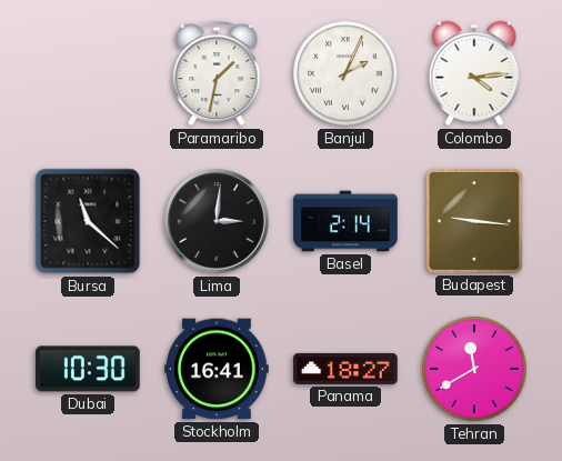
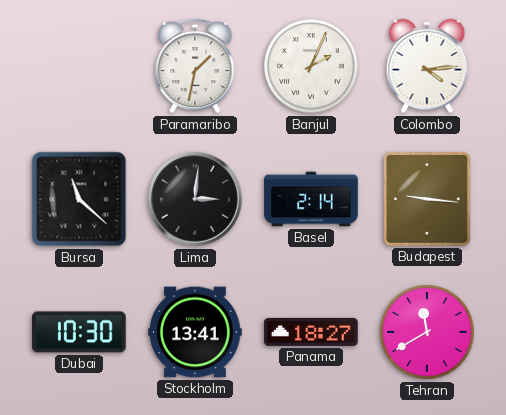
Stockholm: 16:41 -> 13:41 (195, 332)
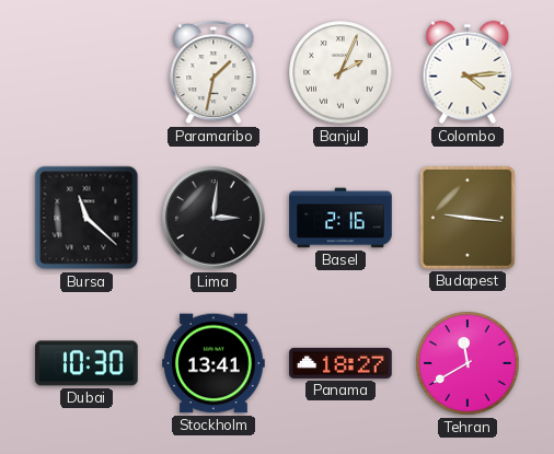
Basel: 2:14 -> 2:16 (341, 218)
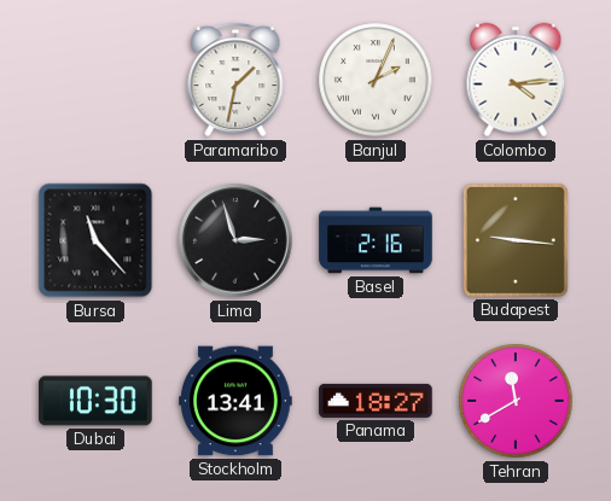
Bursa: 11:22 -> 11:23 (95, 240)
Lima: 3:01 -> 2:57 (235, 240)
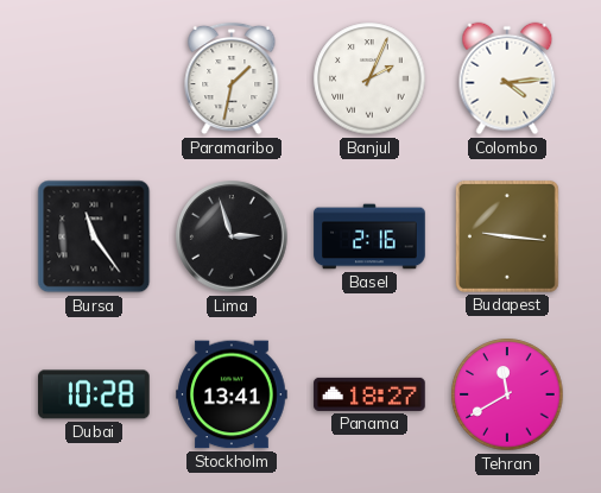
Bursa: 11:23 -> 11:24 (94, 236)
Dubai: 10:30 -> 10:28 (94, 394)
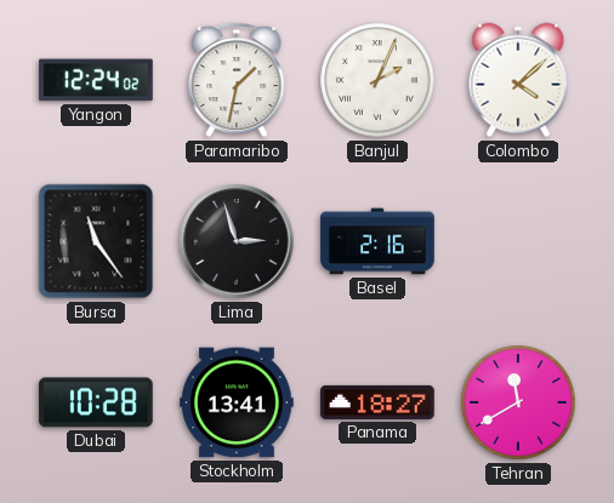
Yangon: none -> 12:24 (96, 80)
Colombo: 4:14 -> 4:08 (518, 80)
Budapest: 9:16 -> none (507, 236)
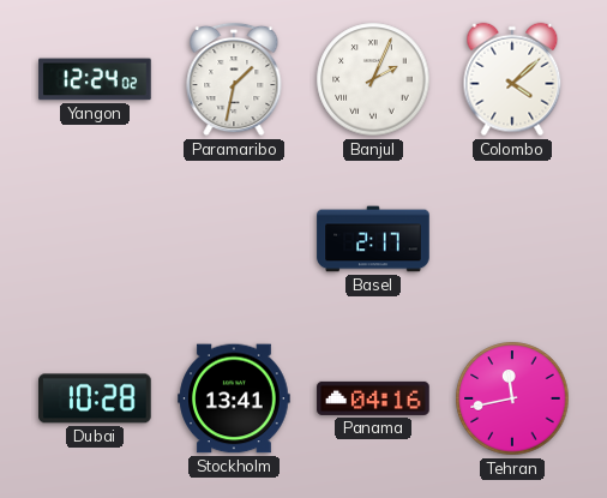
Bursa: 11:24 -> none (96, 241)
Lima: 2:57 -> none (237, 241)
Basel: 2:16 -> 2:17 (373, 239)
Panama: 18:27 -> 04:16 (373, 398)
Tehran: 11:40 -> 11:43 (512, 398)
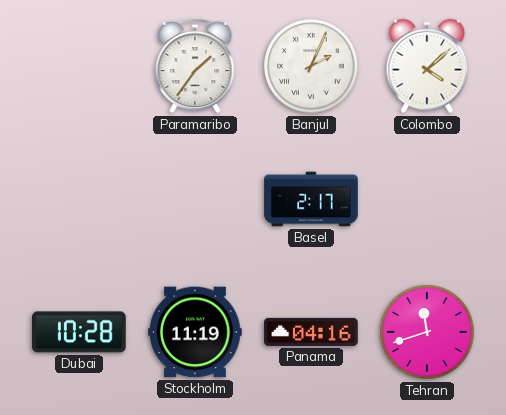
Yangon: 12:24 -> none (95, 79)
Paramaribo: 1:32 -> 1:36 (195, 66)
Stockholm: 13:41 -> 11:19 (195, 332)
Tehran: 11:43 -> 11:42 (427, 332)
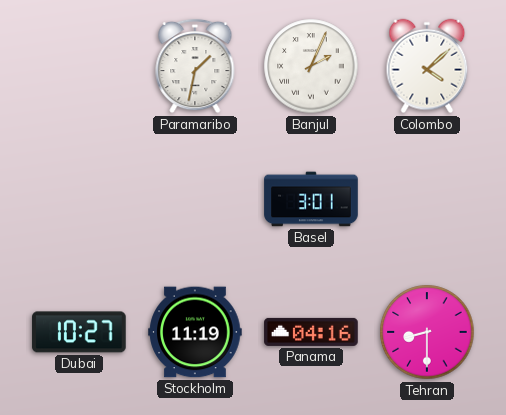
Paramaribo: 1:36 -> 1:32 (195, 66)
Basel: 2:17 -> 3:01 (311, 199)
Dubai: 10:28 -> 10:27 (79, 332)
Tehran: 11:42 -> 8:30 (427, 332)
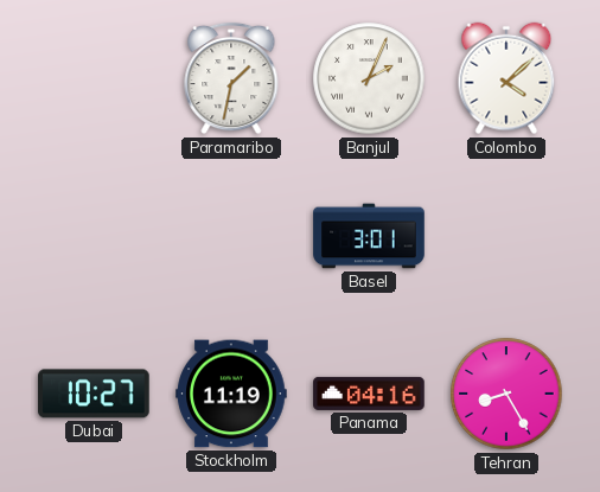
Tehran: 8:30 -> 8:25 (506, 394)
